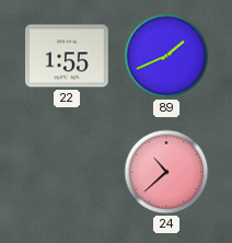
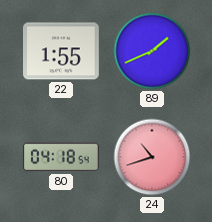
80: none -> 04:18 (61, 157)
24: 10:38 -> 10:42 (152, 157)
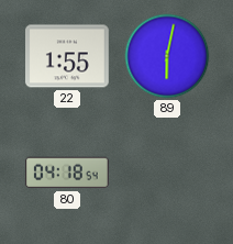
89: 1:41 -> 6:02 (167, 56)
24: 10:42 -> none (152, 157)
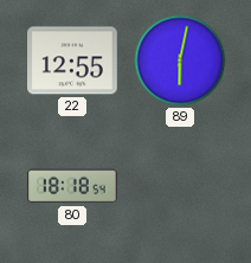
22: 1:55 -> 12:55 (73, 60)
80: 04:18 -> 18:18 (72, 186)
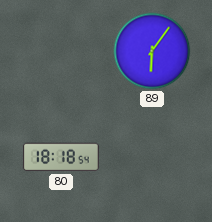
22: 12:55 -> none (73, 60)
89: 6:02 -> 6:06 (152, 51)
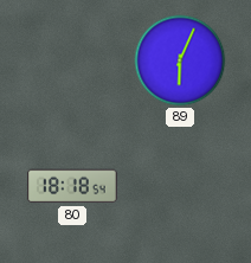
89: 6:06 -> 6:04 (180, 60)
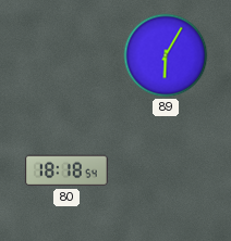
89: 6:04 -> 6:05 (166, 55)
